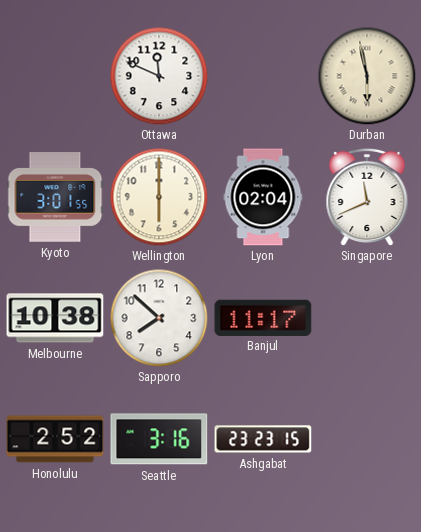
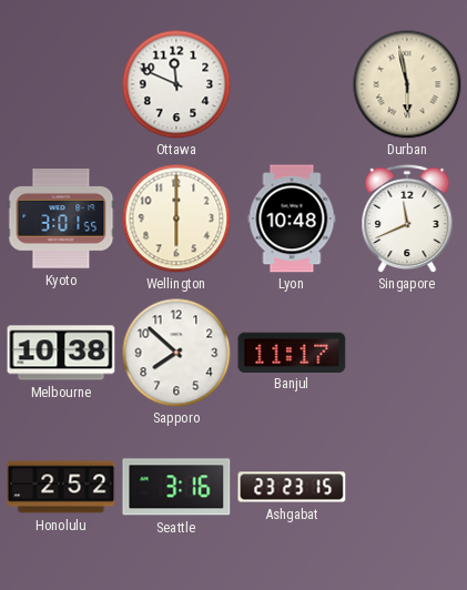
Lyon: 02:04 -> 10:48 (292, 218)
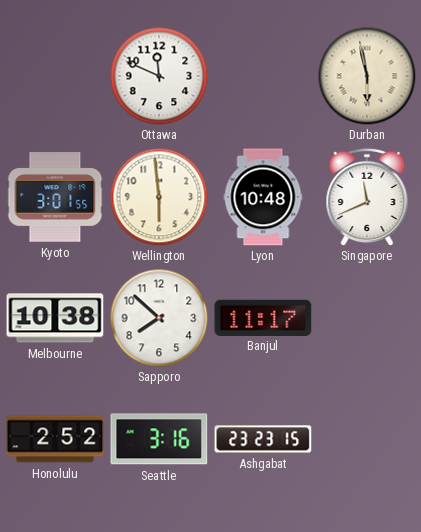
Wellington: 6:00 -> 5:59 (159, 197)
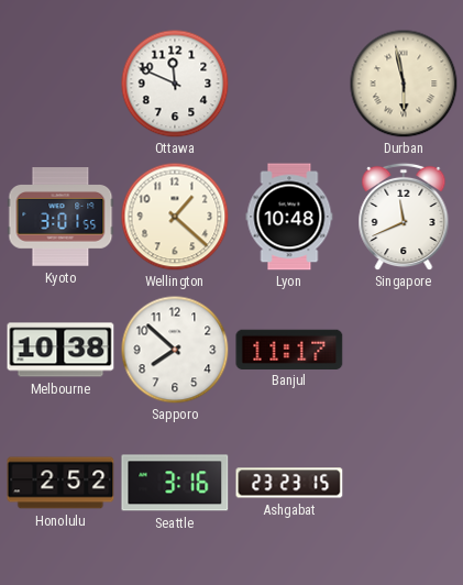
Wellington: 5:59 -> 1:22 (175, 217)
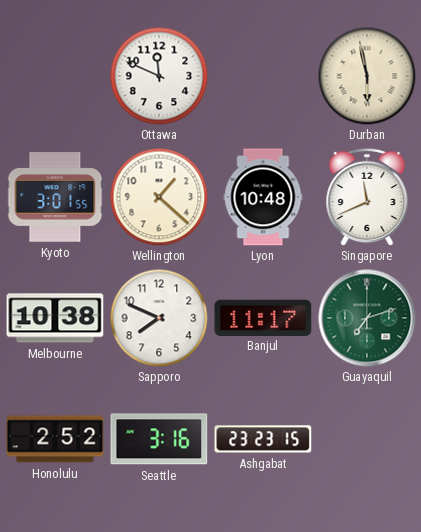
Sapporo: 7:52 -> 7:49 (159, 318)
Guayaquil: none -> 7:12 (367, 318)
